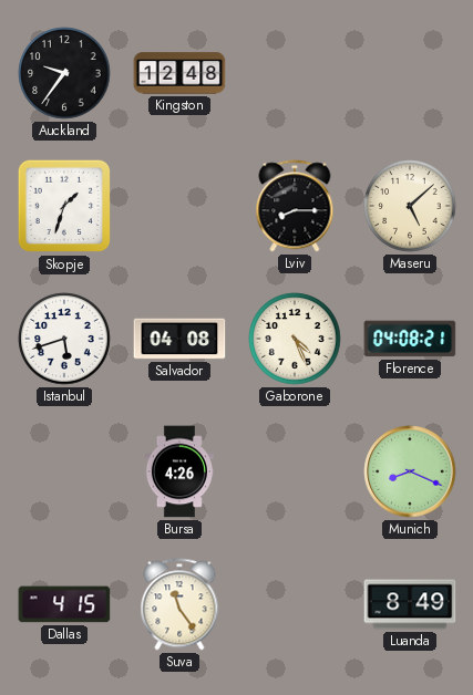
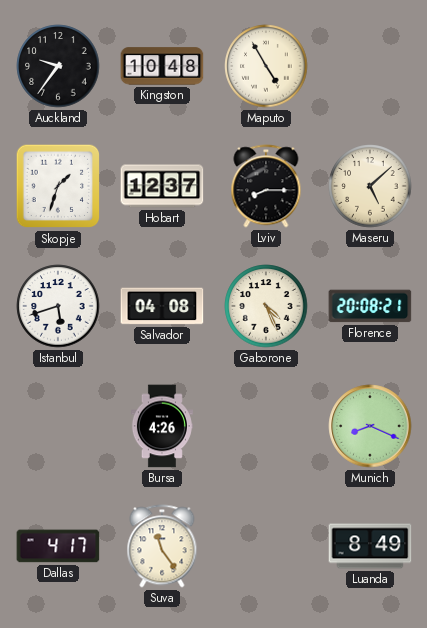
Kingston: 12:48 -> 10:48 (162, 66)
Maputo: none -> 4:55 (266, 66)
Hobart: none -> 12:37 (162, 186)
Florence: 04:08 -> 20:08 (370, 306)
Dallas: 4:15 -> 4:17 (58, 546)
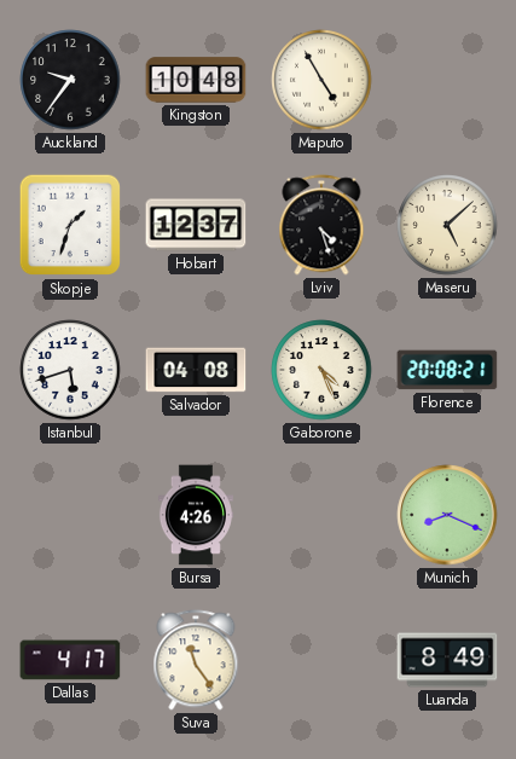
Lviv: 8:15 -> 4:27 (321, 225)
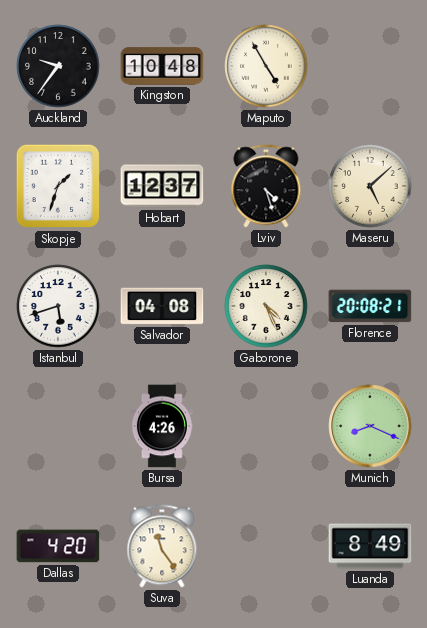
Dallas: 4:17 -> 4:20 (58, 546)
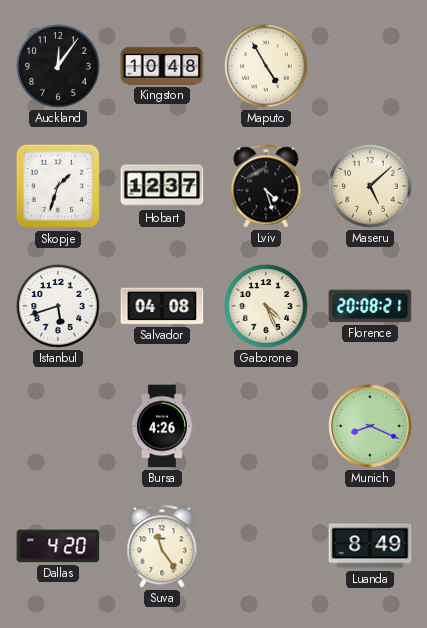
Auckland: 9:36 -> 12:06 (58, 66)
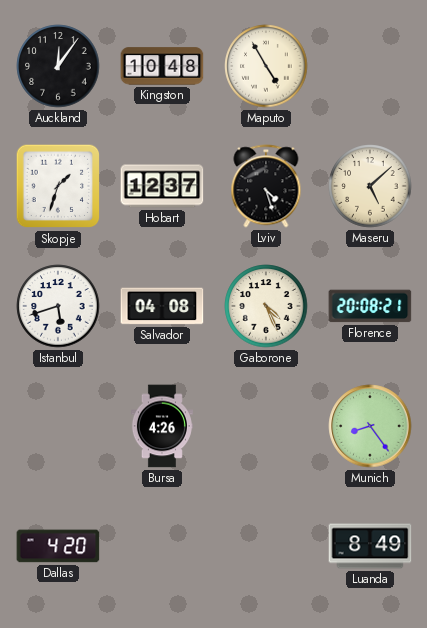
Munich: 8:19 -> 8:24 (370, 426)
Suva: 11:24 -> none (162, 546)
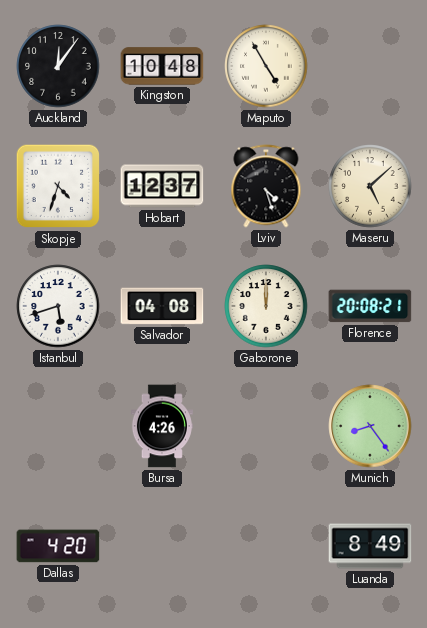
Skopje: 1:33 -> 4:33 (58, 186)
Gaborone: 4:26 -> 12:00 (266, 306)
